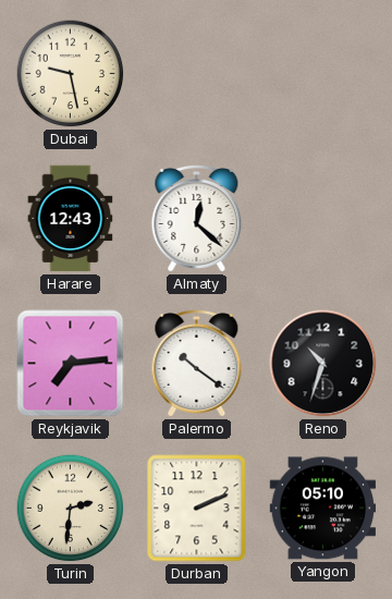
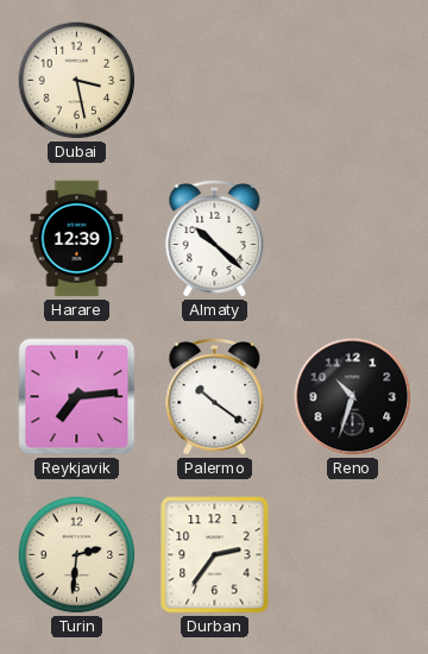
Dubai: 9:28 -> 3:28 (77, 81)
Harare: 12:43 -> 12:39 (77, 239)
Almaty: 12:22 -> 10:22 (215, 239)
Durban: 2:11 -> 2:36 (215, 555)
Yangon: 05:10 -> none (323, 509)
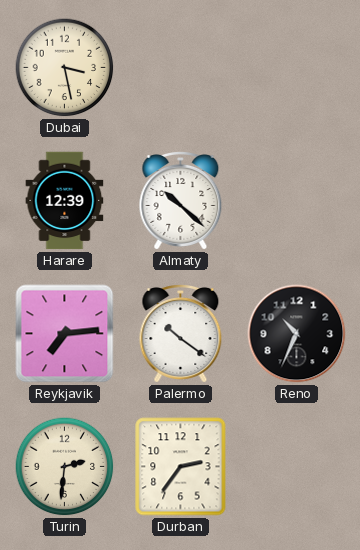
Reno: 10:33 -> 10:34 (297, 334)
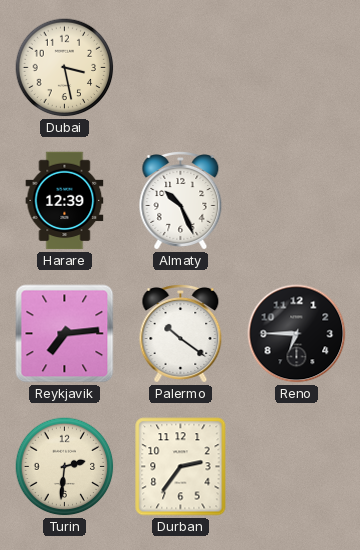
Almaty: 10:22 -> 10:26 (181, 201)
Reno: 10:34 -> 6:45 (297, 334)
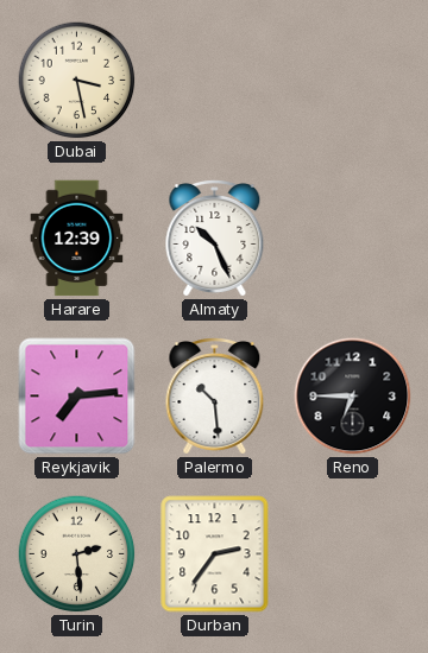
Palermo: 10:21 -> 10:29 (215, 397)
Turin: 2:31 -> 2:29 (77, 554)
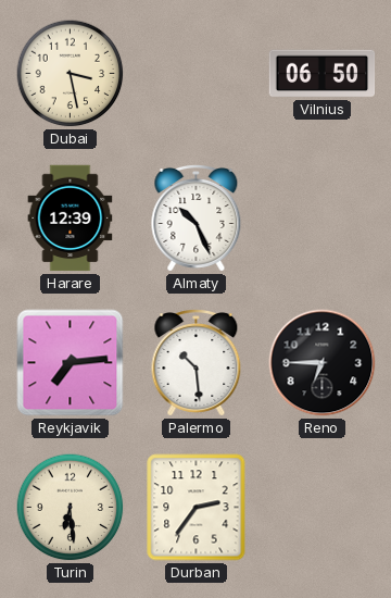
Vilnius: none -> 06:50 (323, 74)
Turin: 2:29 -> 6:29 (71, 508)
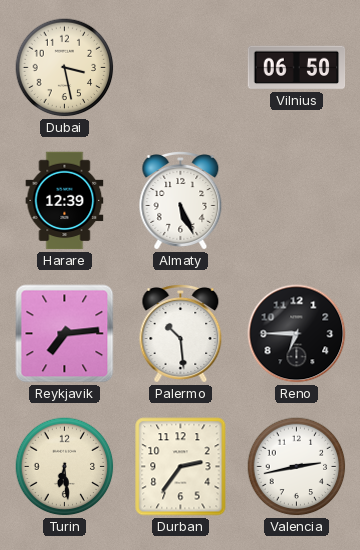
Almaty: 10:26 -> 5:26 (181, 201)
Valencia: none -> 2:43 (297, 467)
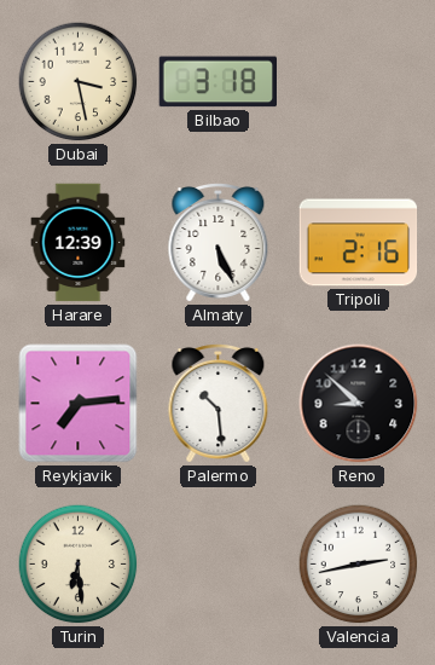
Bilbao: none -> 3:18 (219, 82)
Vilnius: 06:50 -> none (297, 68)
Tripoli: none -> 2:16 (359, 243)
Reno: 6:45 -> 8:52 (359, 404)
Durban: 2:36 -> none (181, 467)
